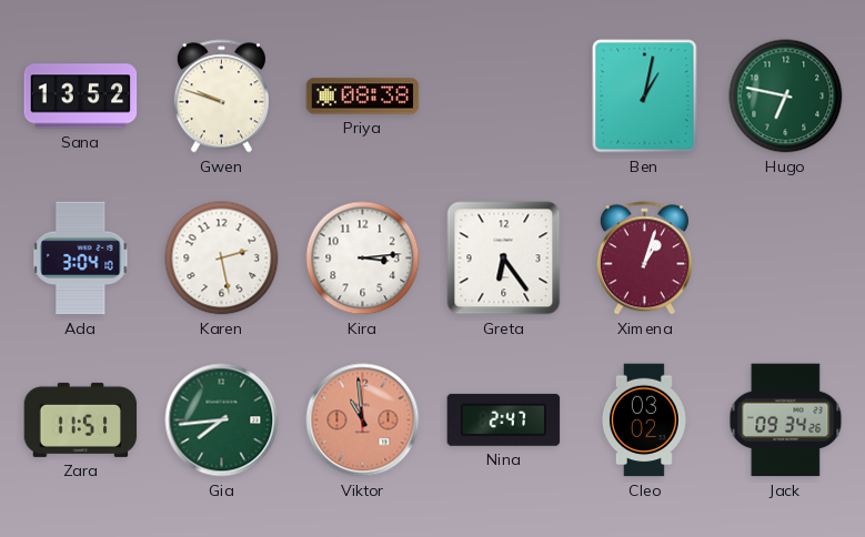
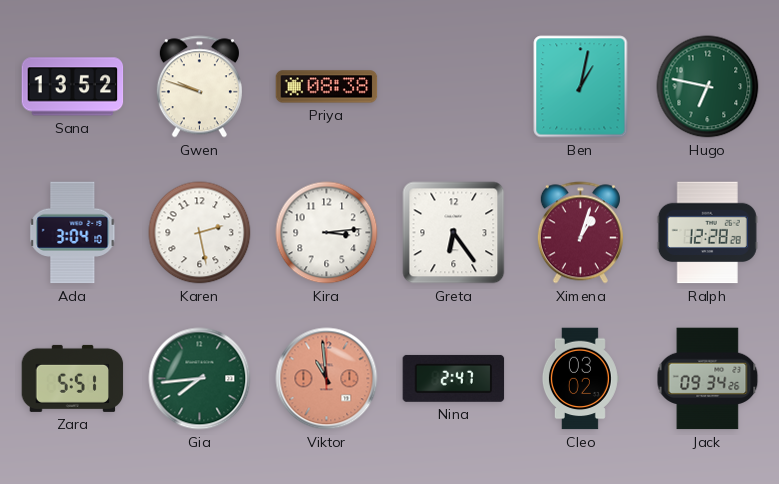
Ralph: none -> 12:28 (707, 233)
Zara: 11:51 -> 5:51 (73, 378)
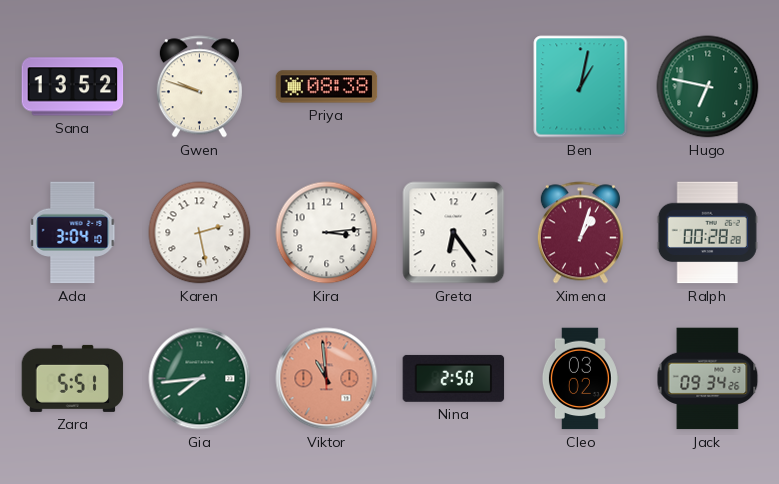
Ralph: 12:28 -> 00:28 (707, 233)
Nina: 2:47 -> 2:50 (454, 378)
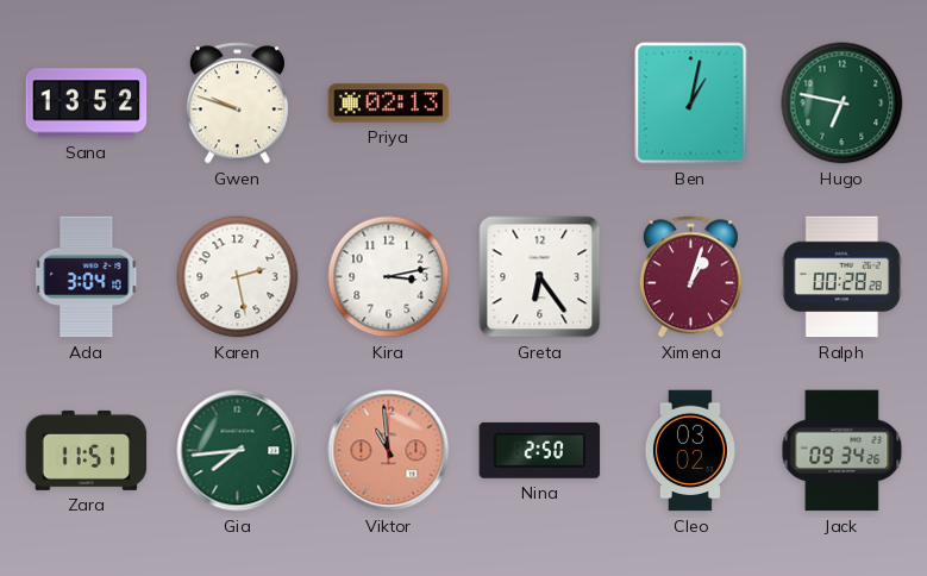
Priya: 08:38 -> 02:13 (389, 104)
Kira: 3:14 -> 3:13 (389, 277)
Zara: 5:51 -> 11:51 (87, 450)
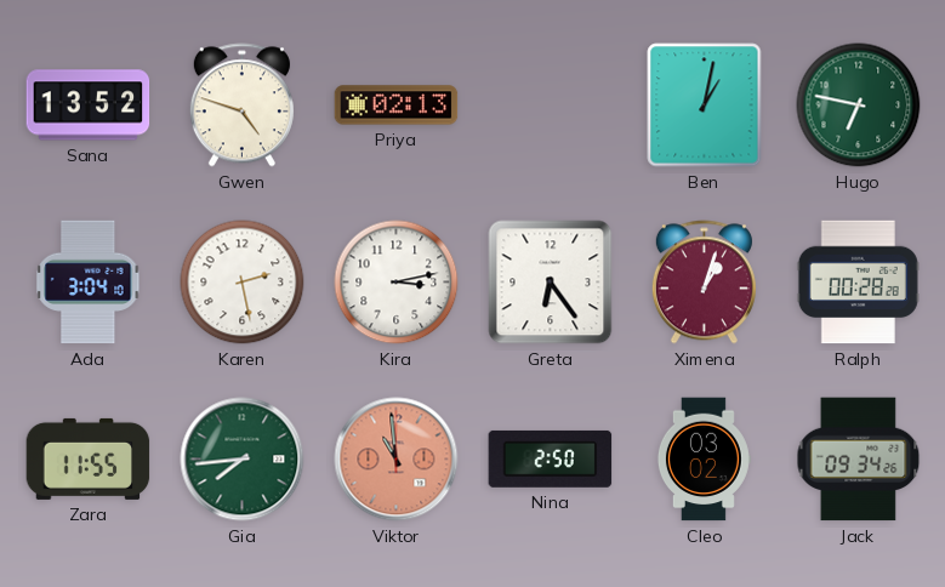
Gwen: 9:48 -> 4:48 (241, 106)
Zara: 11:51 -> 11:55 (89, 458)
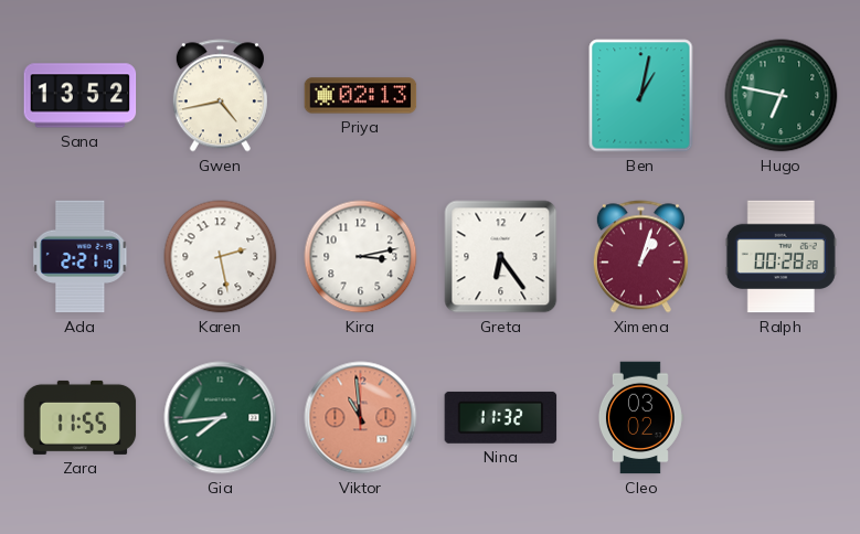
Gwen: 4:48 -> 4:43 (220, 96)
Ada: 3:04 -> 2:21 (81, 257)
Nina: 2:50 -> 11:32 (501, 417)
Jack: 09:34 -> none (859, 460)
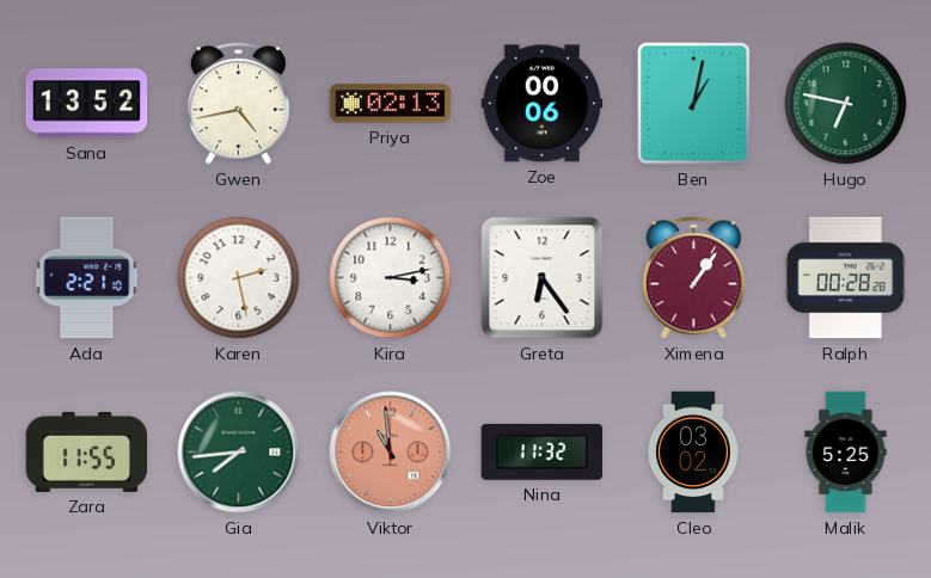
Zoe: none -> 00:06 (543, 104)
Ximena: 1:03 -> 1:06 (693, 278)
Malik: none -> 5:25 (846, 453)
